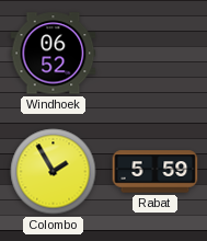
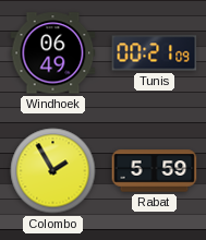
Windhoek: 06:52 -> 06:49 (53, 53)
Tunis: none -> 00:21 (155, 53)
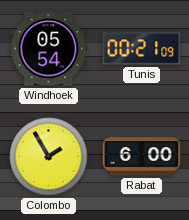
Windhoek: 06:49 -> 05:54 (49, 49)
Rabat: 5:59 -> 6:00 (142, 157)
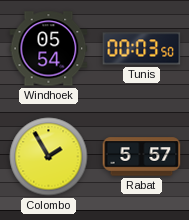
Tunis: 00:21 -> 00:03 (142, 49)
Rabat: 6:00 -> 5:57 (142, 157)
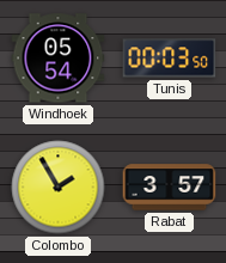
Rabat: 5:57 -> 3:57 (170, 188)
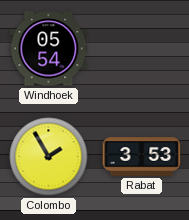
Tunis: 00:03 -> none (170, 59)
Rabat: 3:57 -> 3:53 (142, 157)
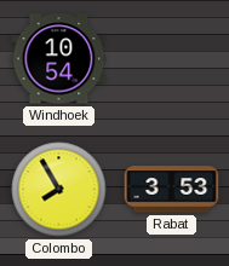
Windhoek: 05:54 -> 10:54 (59, 59)
Colombo: 1:55 -> 7:55 (59, 190)
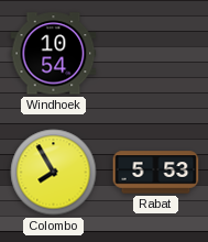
Rabat: 3:53 -> 5:53 (156, 173)
